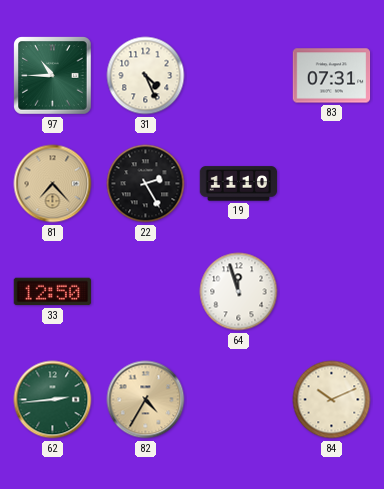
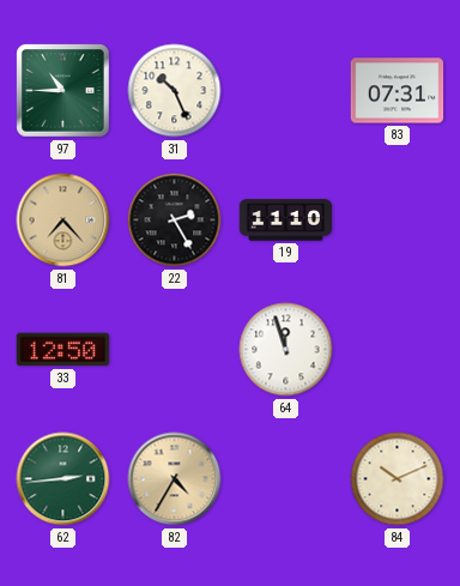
31: 4:26 -> 10:26 (175, 91)
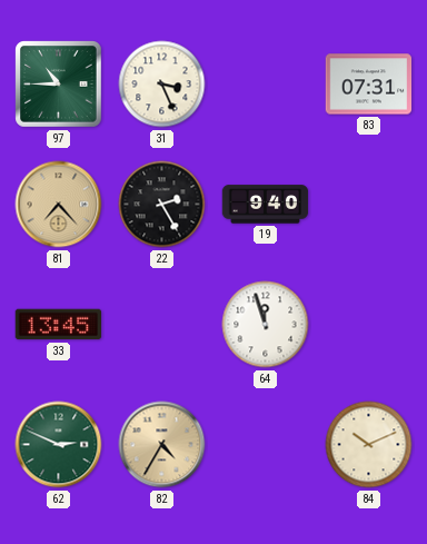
31: 10:26 -> 3:26 (162, 85)
19: 11:10 -> 9:40 (266, 205)
33: 12:50 -> 13:45 (59, 325)
62: 2:44 -> 2:49 (59, 445)
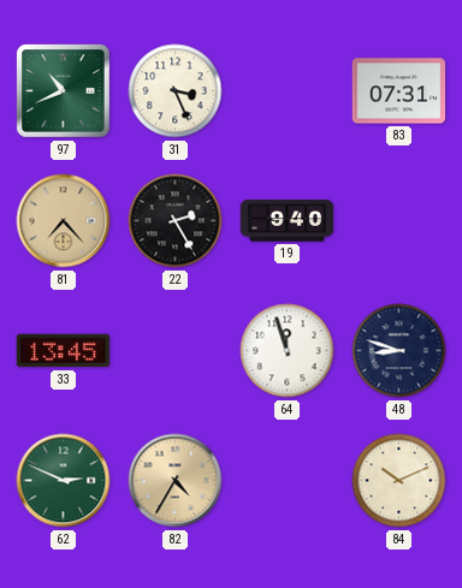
97: 10:45 -> 10:41 (64, 91)
48: none -> 8:48 (399, 351)
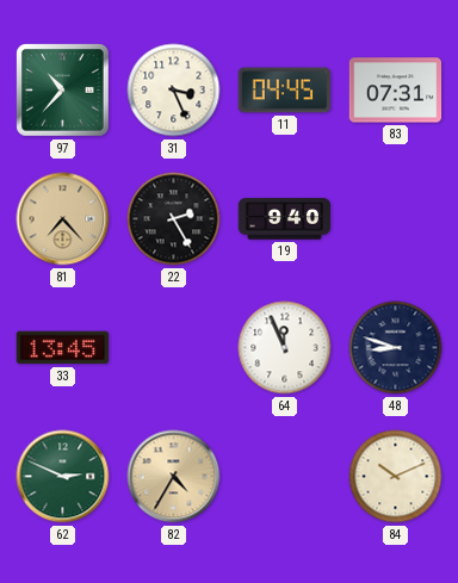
97: 10:41 -> 10:37 (63, 91)
11: none -> 04:45 (285, 91)
64: 11:57 -> 11:56 (285, 348)
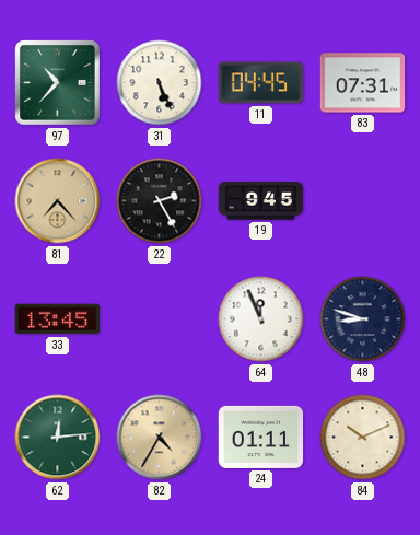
31: 3:26 -> 5:26 (160, 83)
19: 9:40 -> 9:45 (261, 201)
62: 2:49 -> 12:14 (58, 438)
24: none -> 01:11 (261, 437)
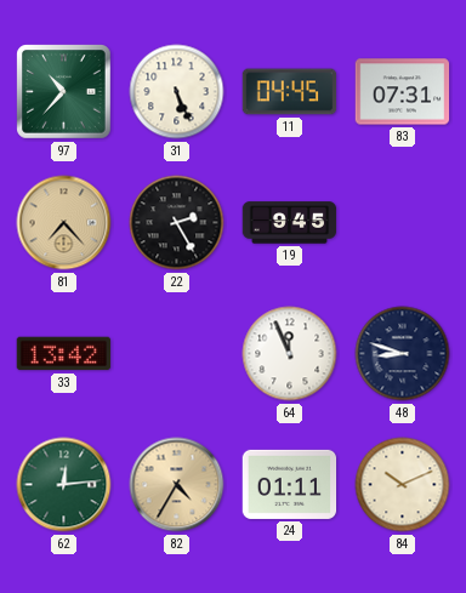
33: 13:45 -> 13:42 (64, 354)
